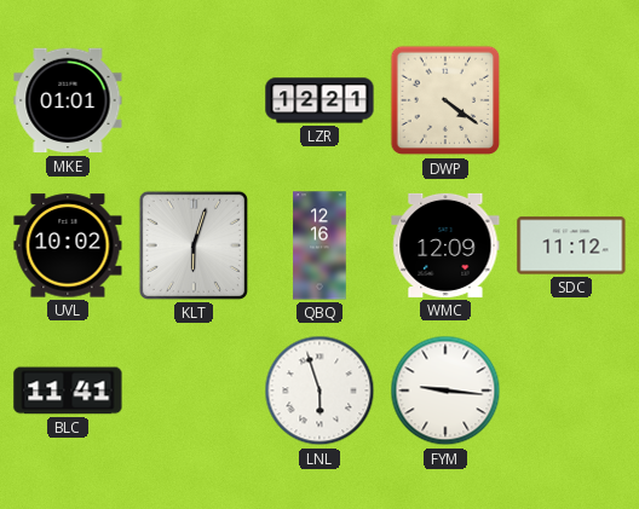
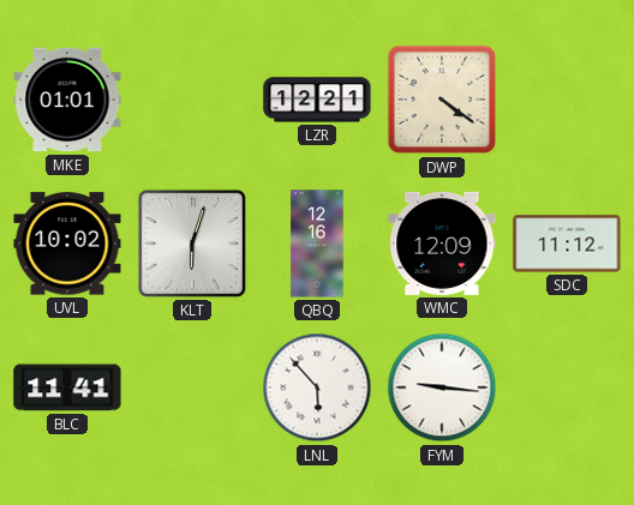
LNL: 5:57 -> 5:53 (317, 387)
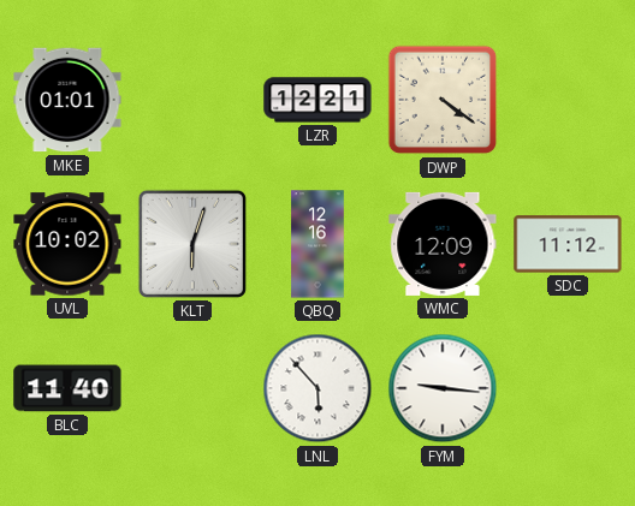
BLC: 11:41 -> 11:40 (67, 388)
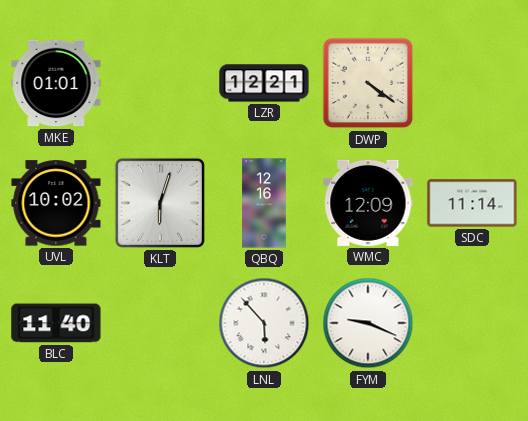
SDC: 11:12 -> 11:14 (472, 203)
FYM: 9:16 -> 9:19 (368, 323)
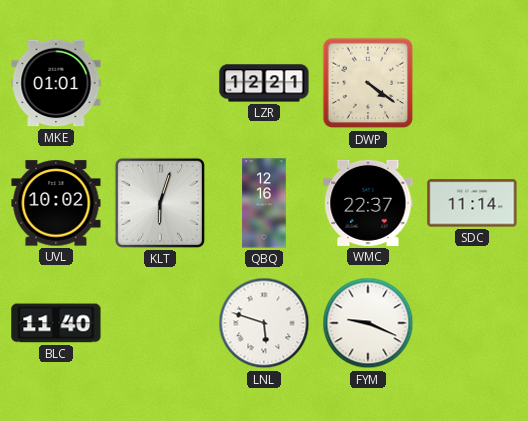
WMC: 12:09 -> 22:37 (368, 203)
LNL: 5:53 -> 5:48 (264, 323)
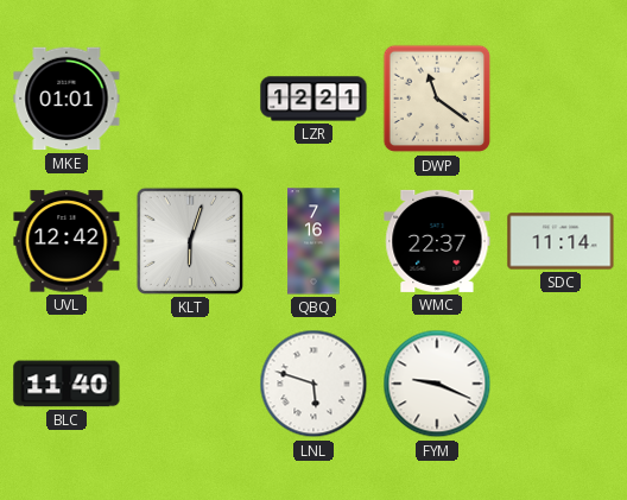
DWP: 4:21 -> 11:21 (437, 99)
UVL: 10:02 -> 12:42 (66, 241)
QBQ: 12:16 -> 7:16 (313, 241)
